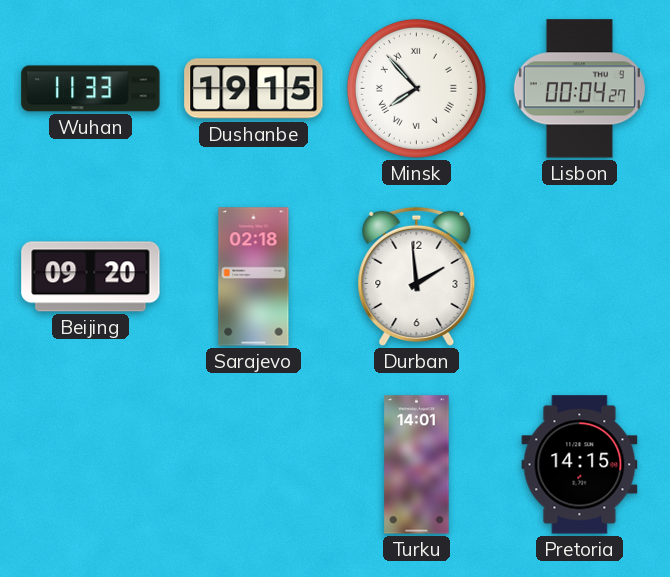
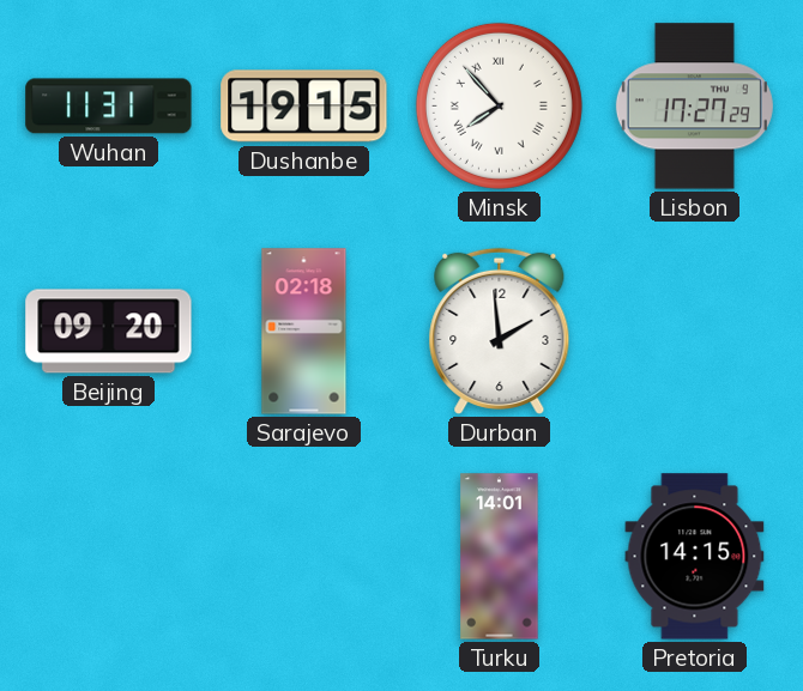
Wuhan: 11:33 -> 11:31 (109, 107)
Lisbon: 00:04 -> 17:27 (694, 107)
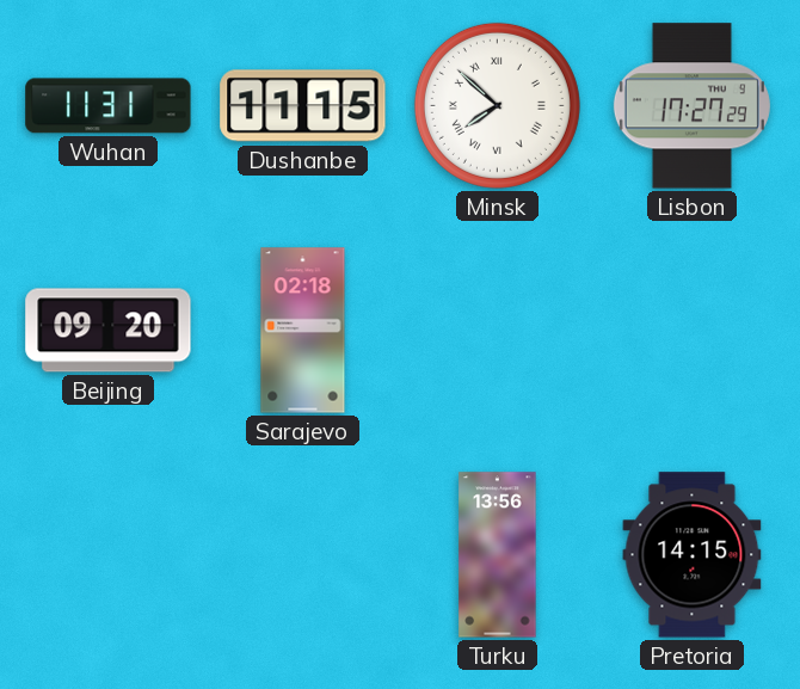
Dushanbe: 19:15 -> 11:15 (303, 106)
Minsk: 7:53 -> 7:52 (497, 105)
Durban: 1:59 -> none (500, 331)
Turku: 14:01 -> 13:56 (498, 555)
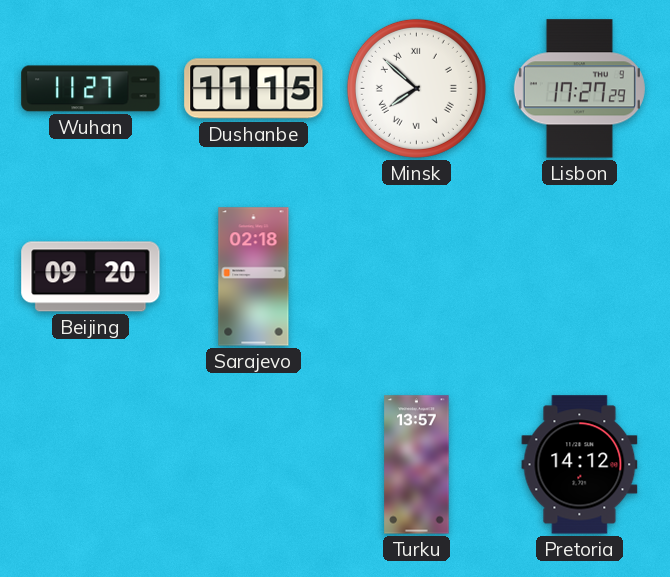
Wuhan: 11:31 -> 11:27 (91, 89)
Turku: 13:56 -> 13:57 (417, 465)
Pretoria: 14:15 -> 14:12 (580, 465)
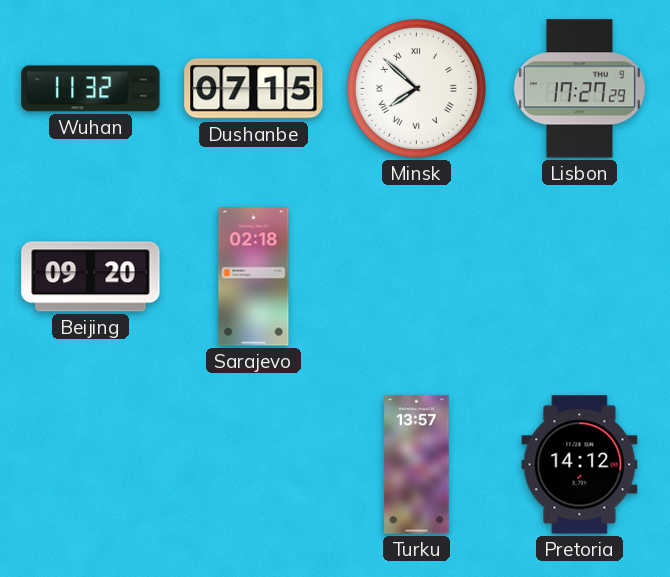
Wuhan: 11:27 -> 11:32 (91, 89)
Dushanbe: 11:15 -> 07:15 (254, 89)
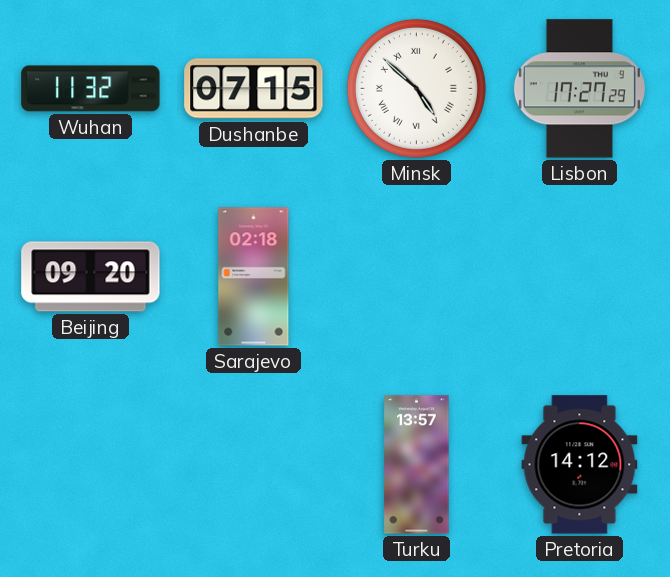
Minsk: 7:52 -> 4:52 (416, 88)
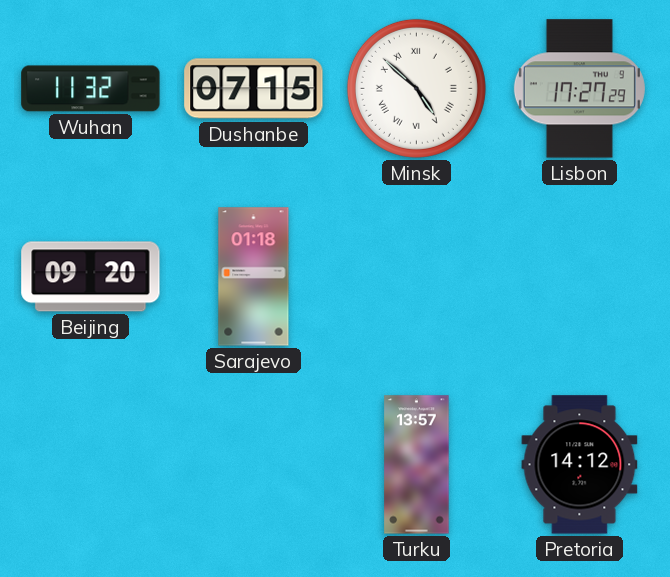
Sarajevo: 02:18 -> 01:18 (254, 277)
